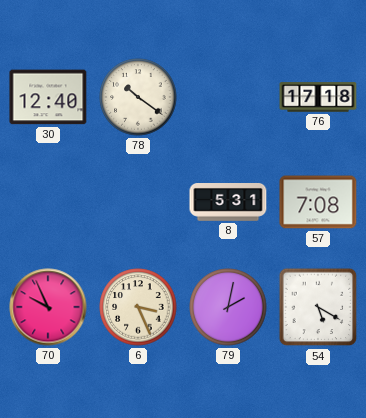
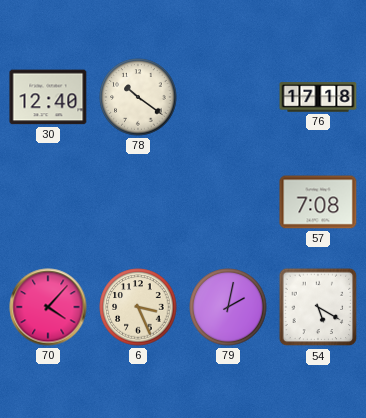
8: 5:31 -> none (228, 203)
70: 9:56 -> 4:07 (48, 307)
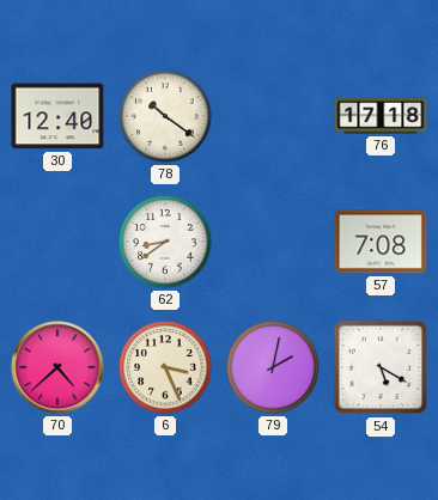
62: none -> 8:39 (165, 242)
70: 4:07 -> 4:38 (57, 367)
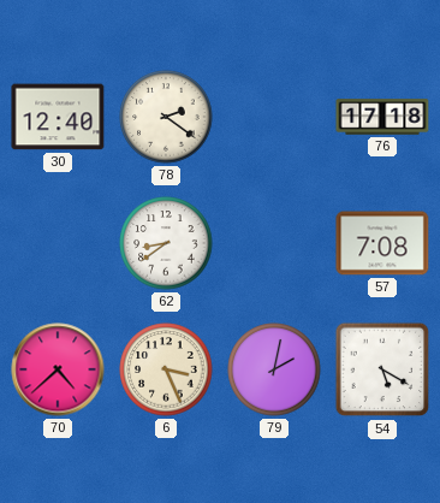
78: 10:21 -> 2:21 (166, 117)
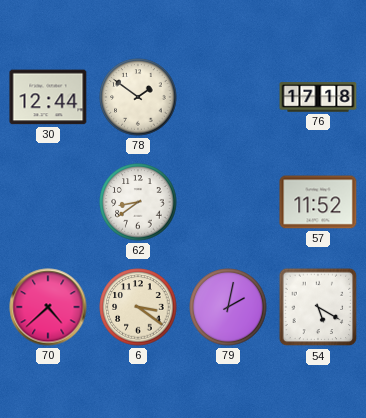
30: 12:40 -> 12:44 (48, 97)
78: 2:21 -> 1:51 (138, 97)
57: 7:08 -> 11:52 (318, 202)
6: 3:26 -> 3:21 (138, 307)
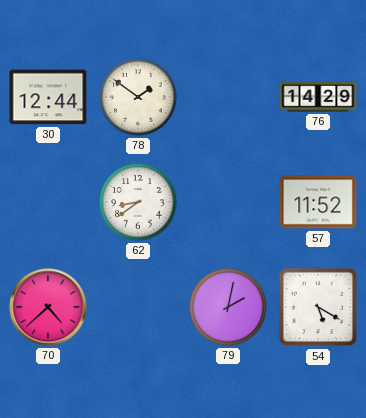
76: 17:18 -> 14:29 (318, 97)
6: 3:21 -> none (138, 307)
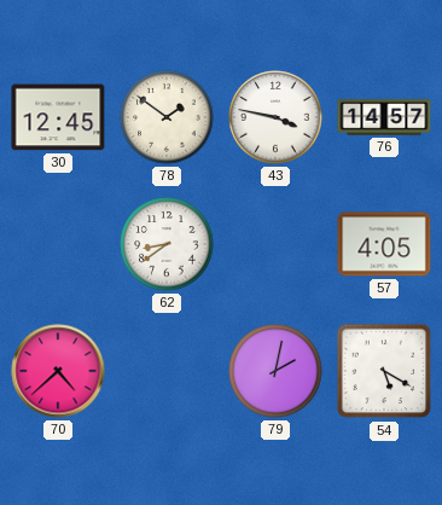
30: 12:44 -> 12:45 (58, 117)
43: none -> 3:47 (275, 117)
76: 14:29 -> 14:57 (384, 117)
57: 11:52 -> 4:05 (384, 244)
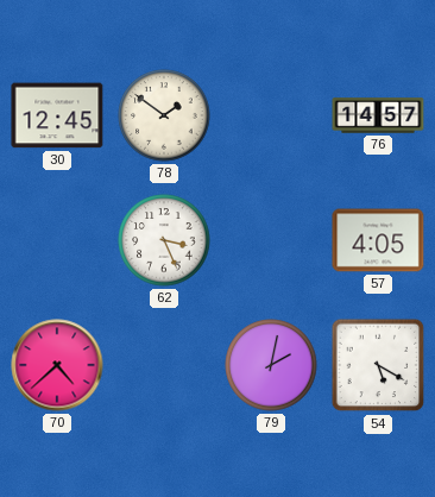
43: 3:47 -> none (275, 117)
62: 8:39 -> 3:26 (164, 240)
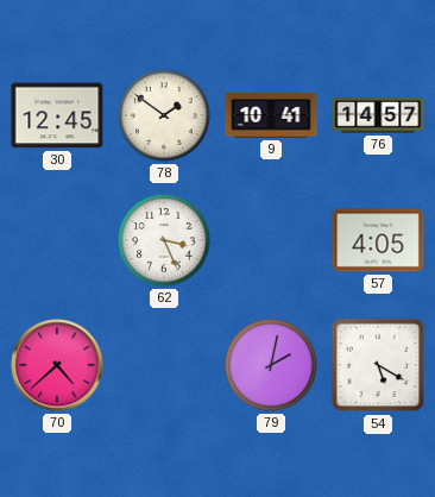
9: none -> 10:41 (271, 117)
